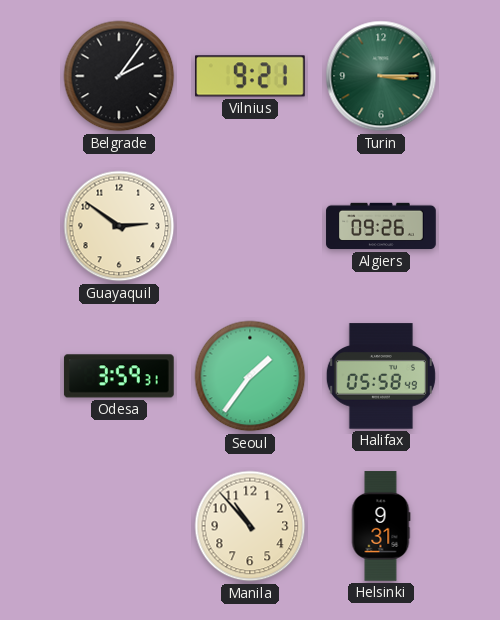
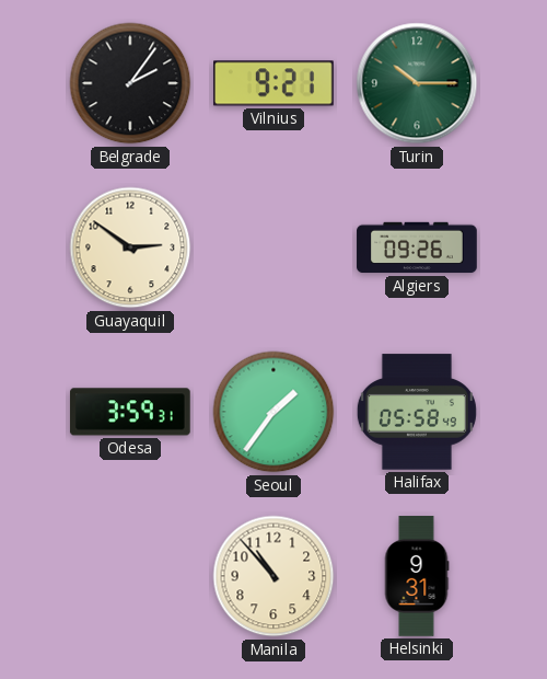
Turin: 3:15 -> 10:15 (417, 83)
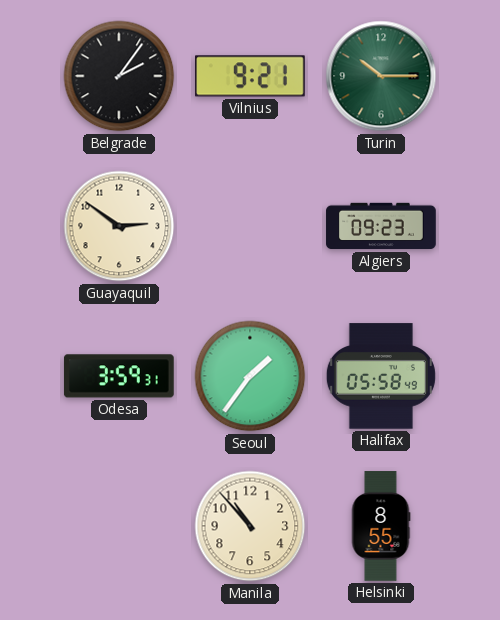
Algiers: 09:26 -> 09:23 (381, 226)
Helsinki: 9:31 -> 8:55 (381, 526)
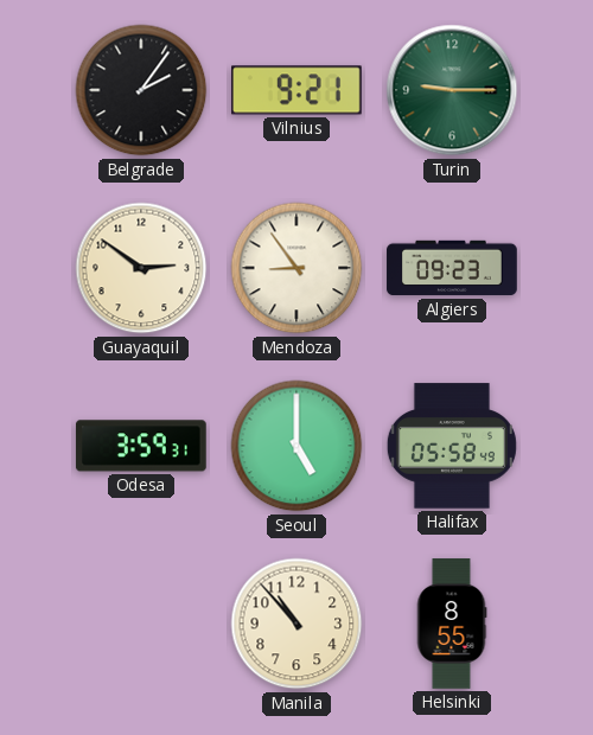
Turin: 10:15 -> 9:15 (452, 90)
Mendoza: none -> 8:54 (296, 268)
Seoul: 1:36 -> 5:00 (296, 446)
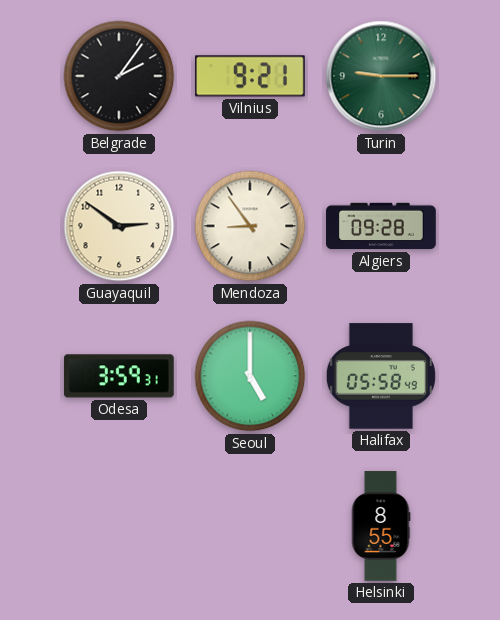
Algiers: 09:23 -> 09:28 (381, 226)
Manila: 10:53 -> none (296, 624)
